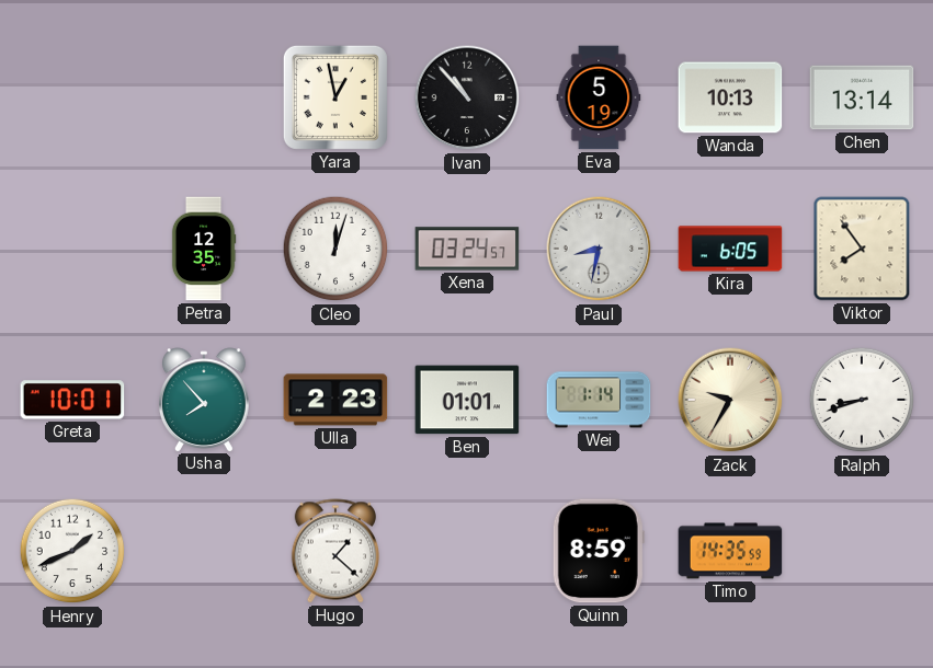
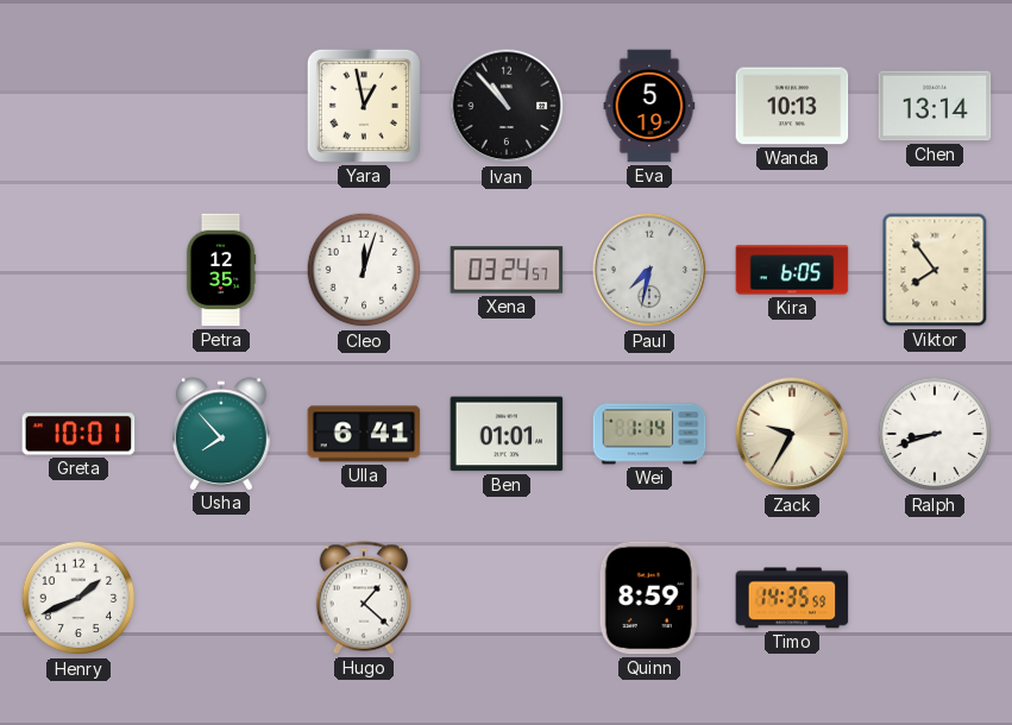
Paul: 8:32 -> 7:32 (649, 270)
Ulla: 2:23 -> 6:41 (364, 434)
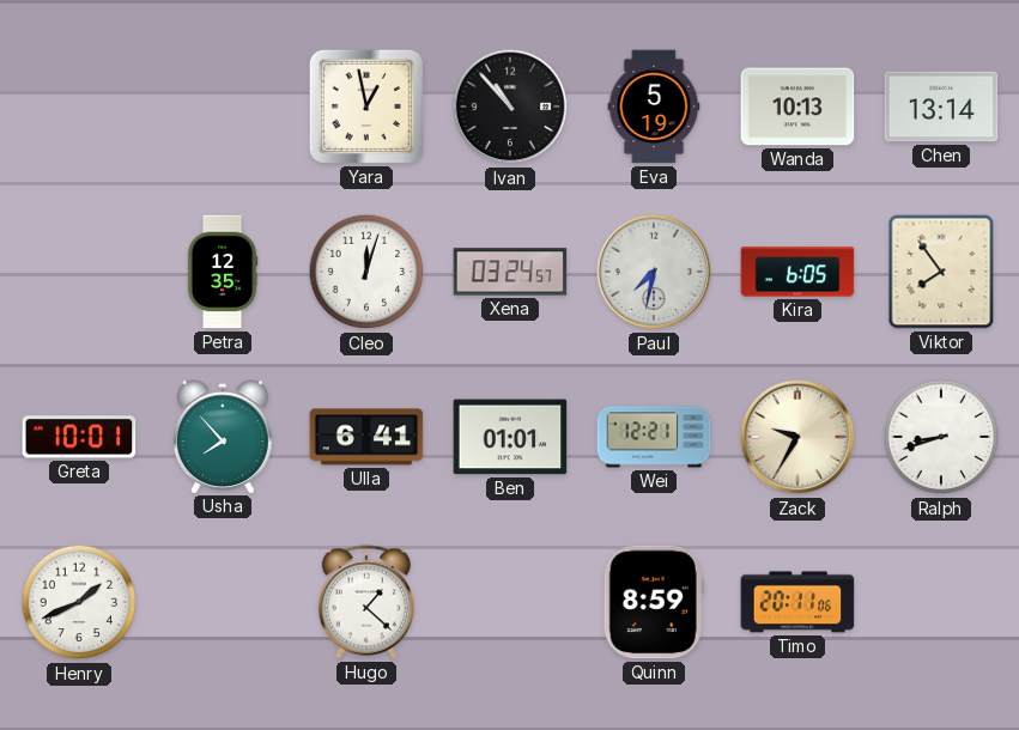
Wei: 1:14 -> 12:21 (654, 437)
Timo: 14:35 -> 20:11 (797, 602)
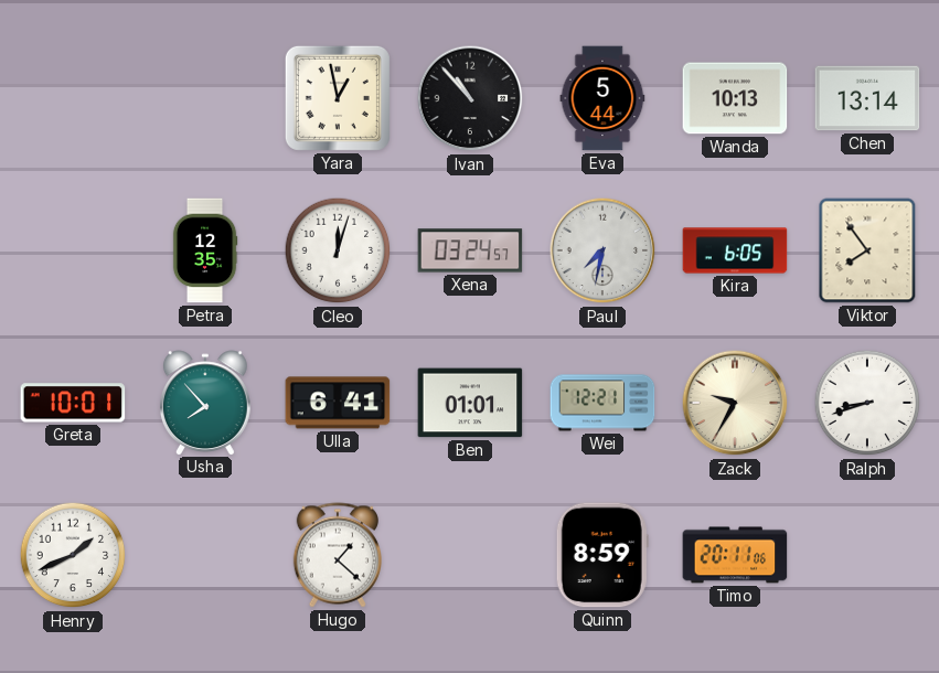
Eva: 5:19 -> 5:44 (602, 98)
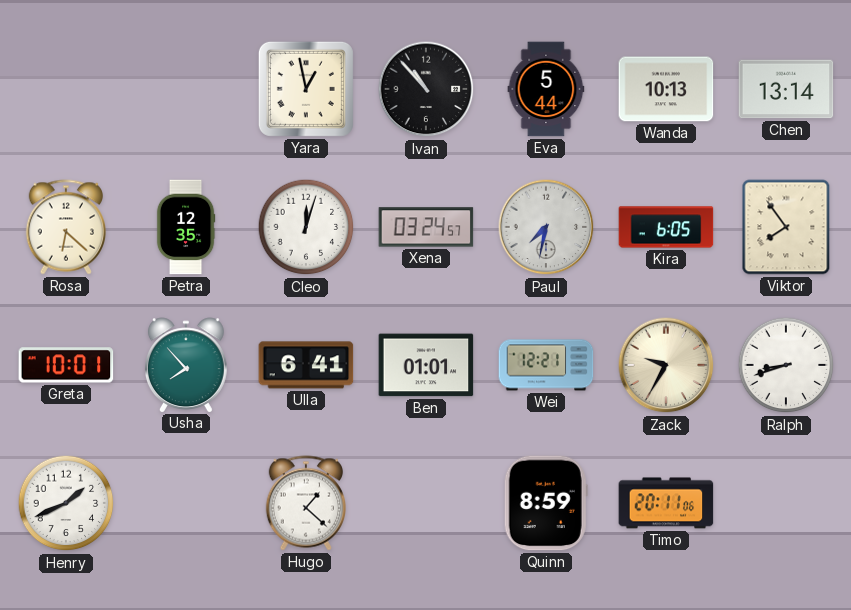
Rosa: none -> 6:22 (65, 227)
